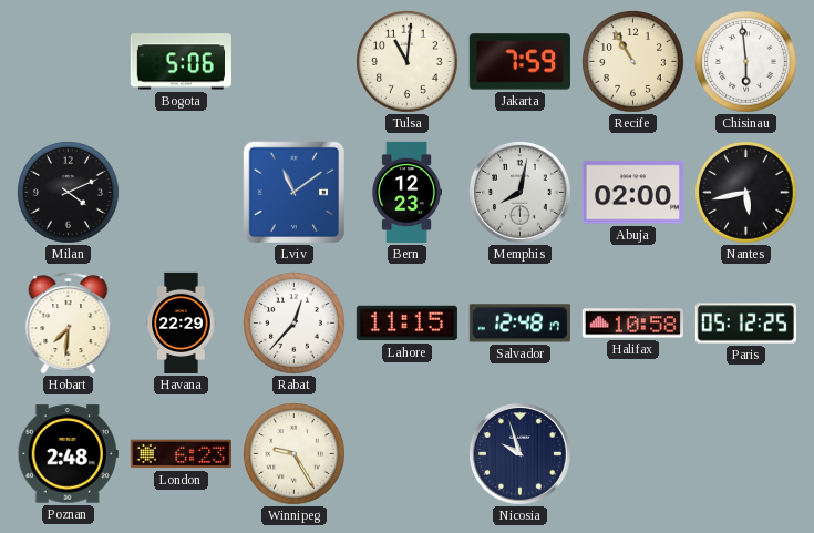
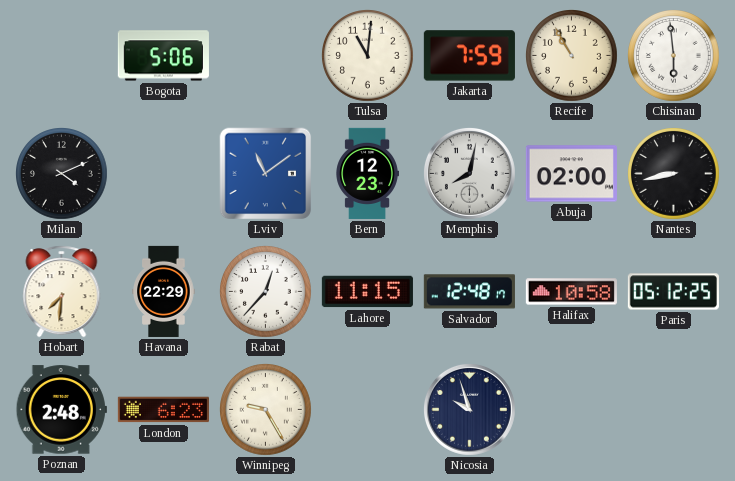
Nantes: 5:43 -> 8:43 (674, 174)
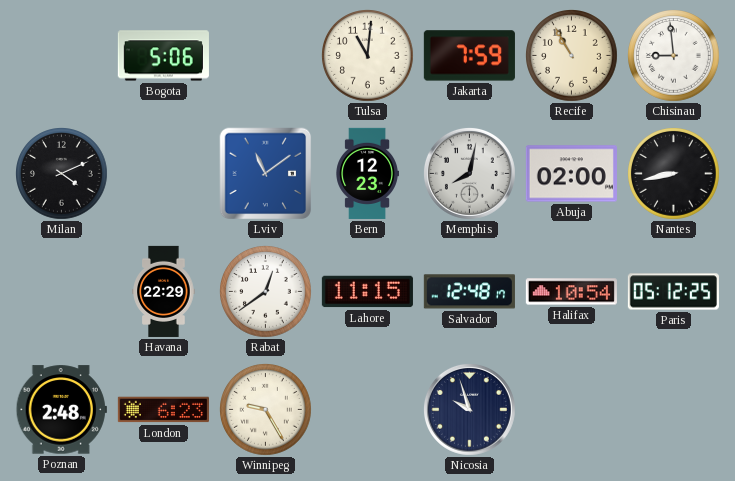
Chisinau: 5:59 -> 8:59 (674, 56)
Hobart: 7:31 -> none (62, 292)
Rabat: 12:37 -> 12:39 (266, 292)
Halifax: 10:58 -> 10:54 (571, 292)
